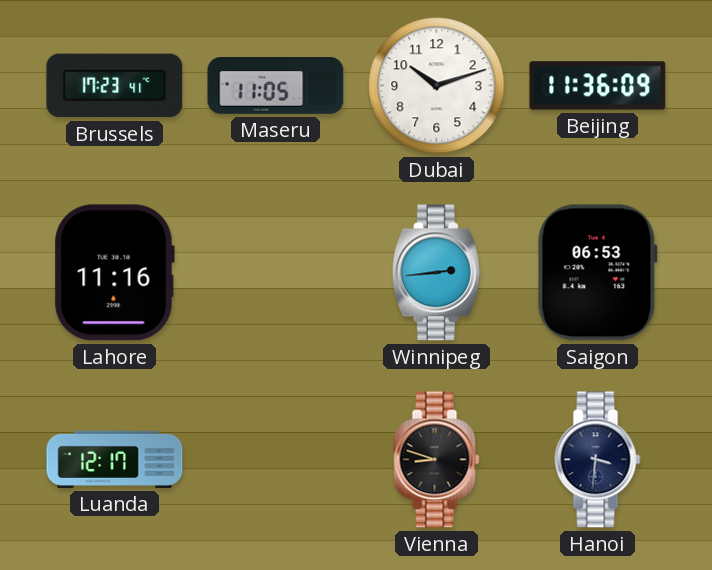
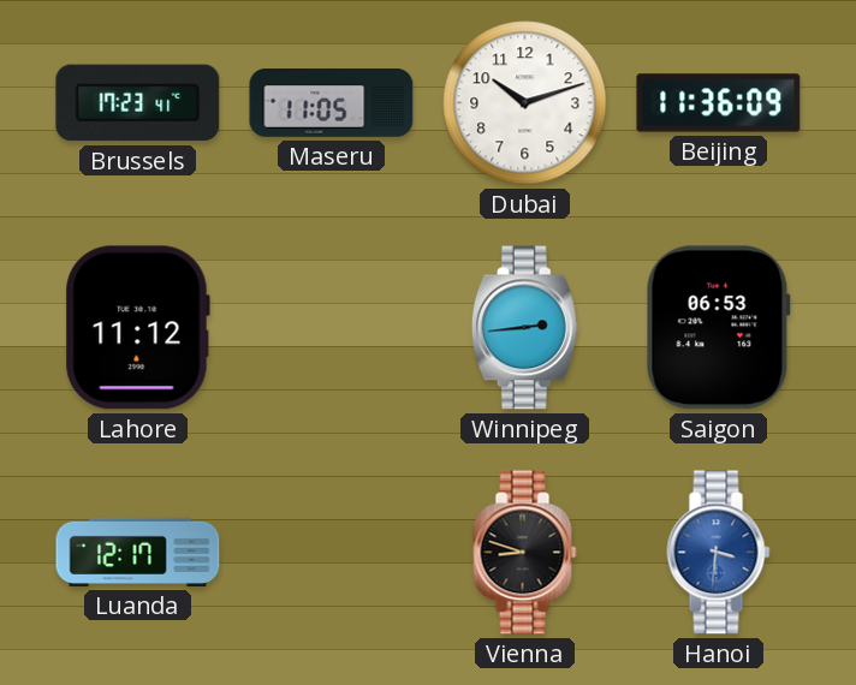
Lahore: 11:16 -> 11:12 (137, 328)
Hanoi dial: navy -> blue (719, 553)
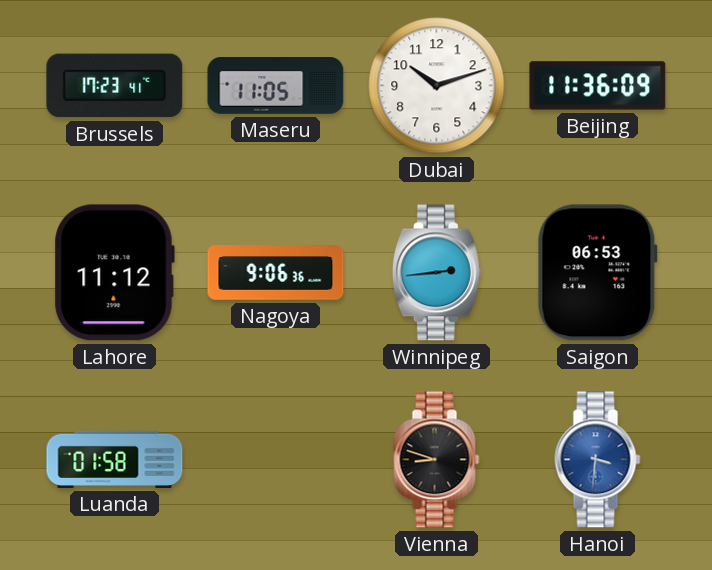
Nagoya: none -> 9:06 (276, 273)
Luanda: 12:17 -> 01:58 (115, 459)
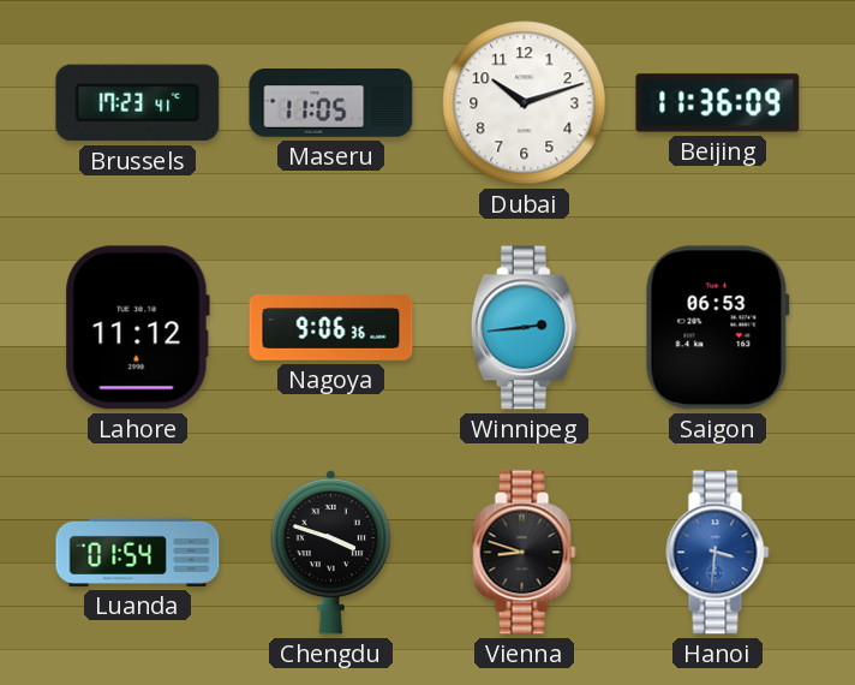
Luanda: 01:58 -> 01:54 (138, 552)
Chengdu: none -> 3:48 (331, 552)
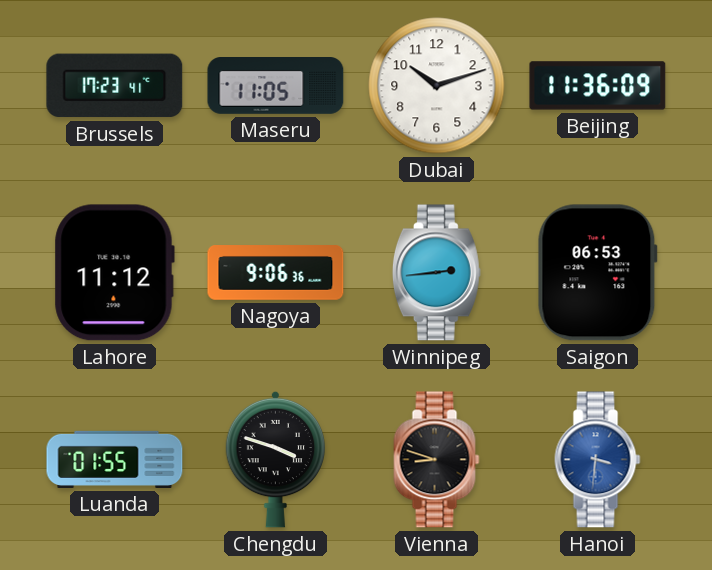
Luanda: 01:54 -> 01:55 (115, 459)
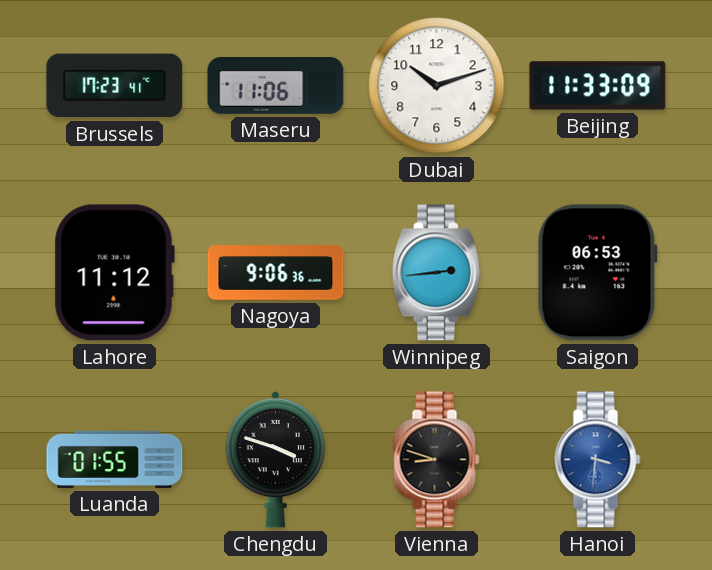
Maseru: 11:05 -> 11:06 (276, 86)
Beijing: 11:36 -> 11:33 (598, 86)
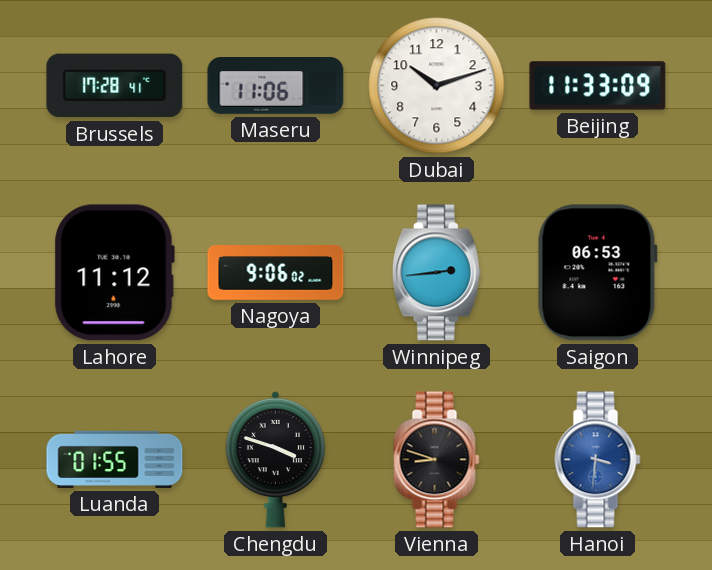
Brussels: 17:23 -> 17:28 (115, 86)
Nagoya: 9:06:36 -> 9:06:02 (276, 273)
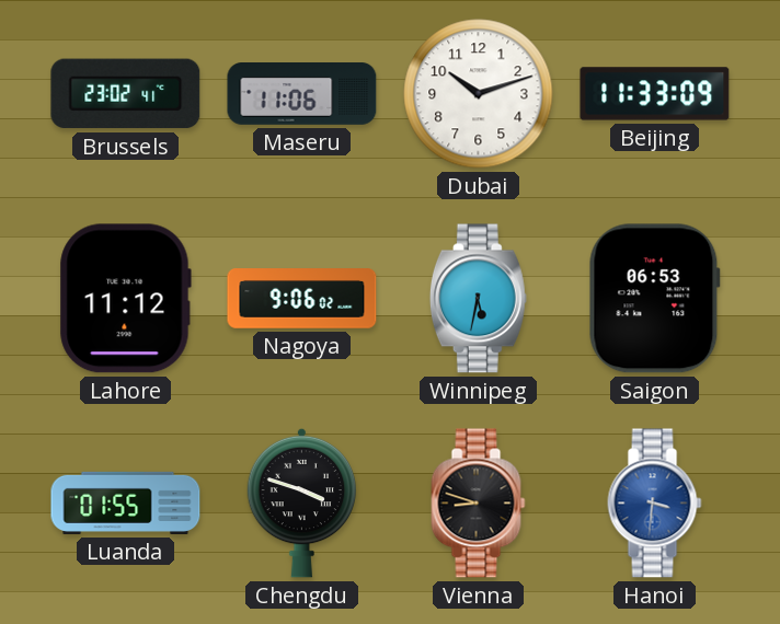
Brussels: 17:28 -> 23:02 (126, 94)
Winnipeg: 2:44 -> 5:32 (478, 299)
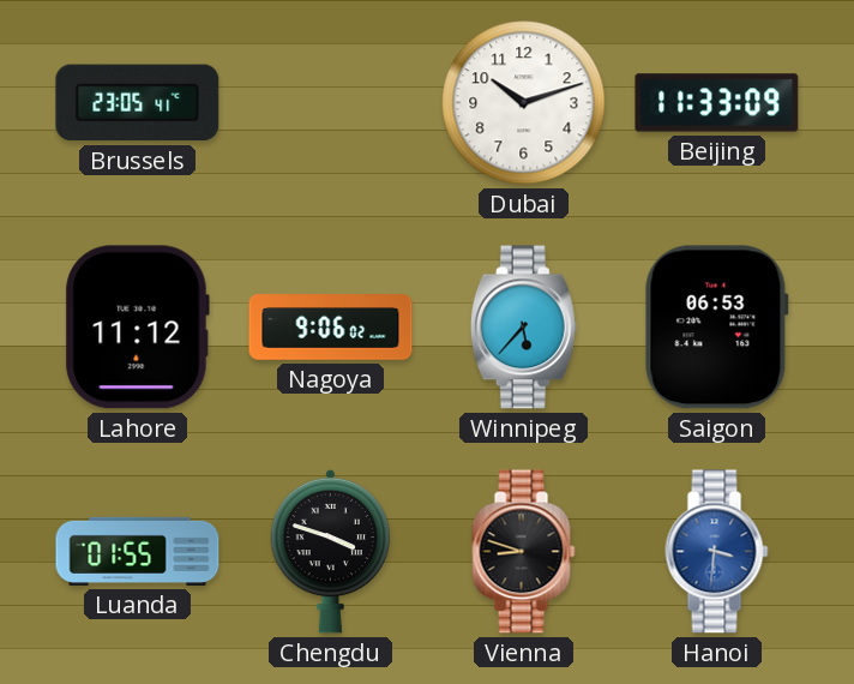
Brussels: 23:02 -> 23:05 (138, 103)
Maseru: 11:06 -> none (302, 94)
Winnipeg: 5:32 -> 5:37 (523, 328)
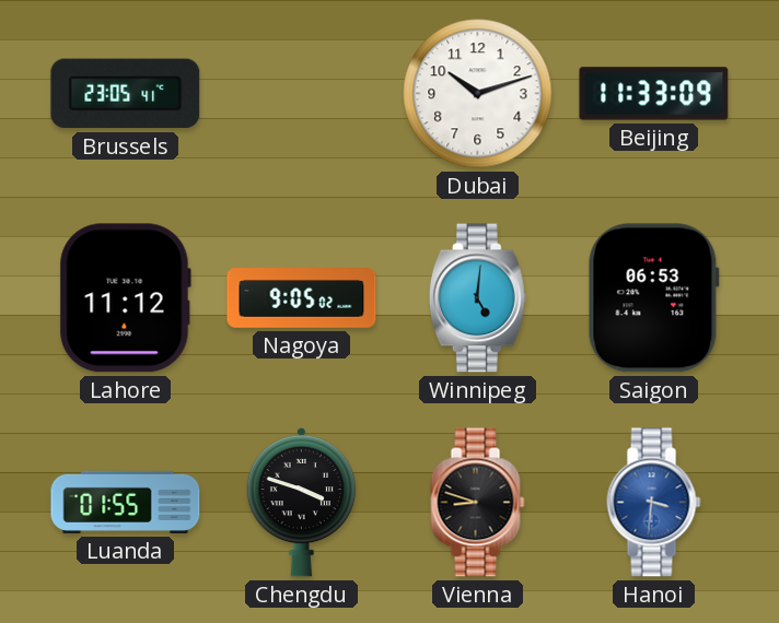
Nagoya: 9:06 -> 9:05 (302, 298)
Winnipeg: 5:37 -> 5:01 (477, 298)
